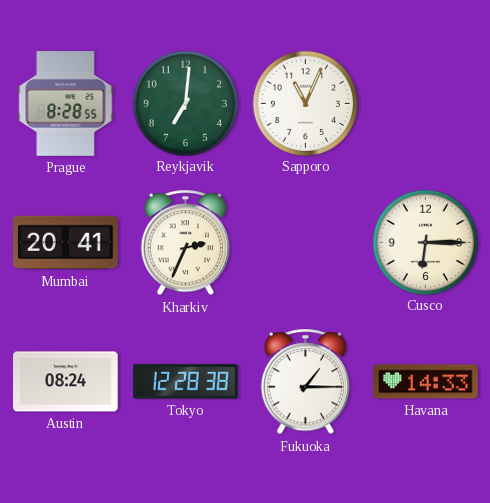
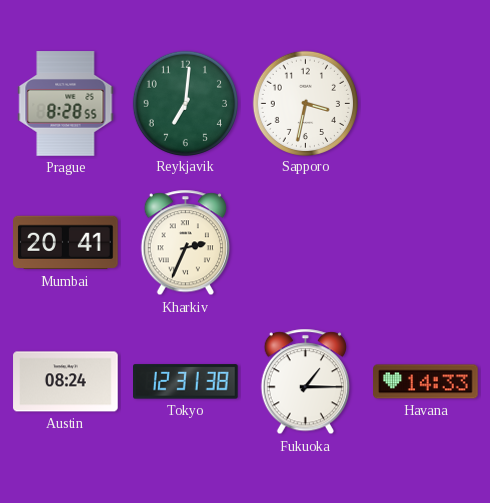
Sapporo: 11:04 -> 3:32 (305, 103)
Cusco: 6:15 -> none (425, 242)
Tokyo: 12:28 -> 12:31 (186, 382)
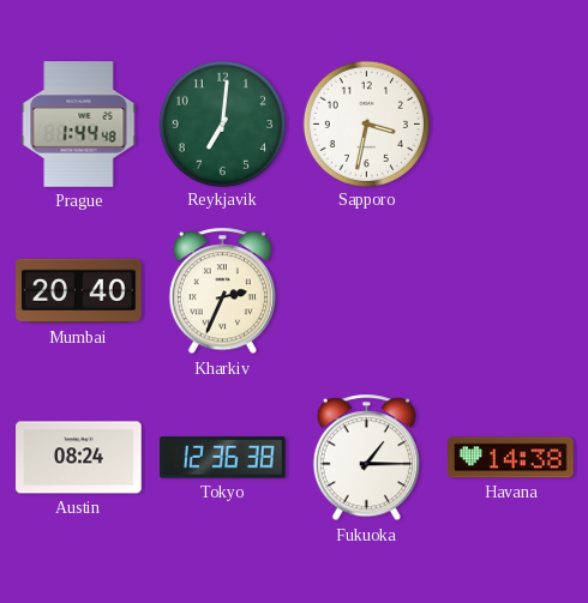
Prague: 8:28 -> 1:44 (79, 125)
Mumbai: 20:41 -> 20:40 (79, 291)
Tokyo: 12:31 -> 12:36 (223, 458)
Havana: 14:33 -> 14:38 (511, 458)
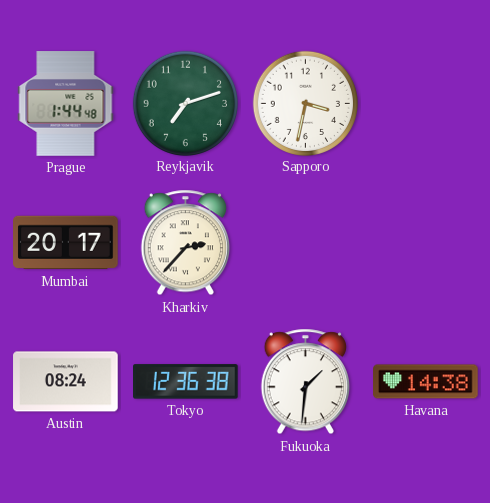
Reykjavik: 7:01 -> 7:12 (185, 103)
Mumbai: 20:40 -> 20:17 (66, 243)
Kharkiv: 2:34 -> 2:37 (185, 243)
Fukuoka: 1:15 -> 1:31 (305, 382)
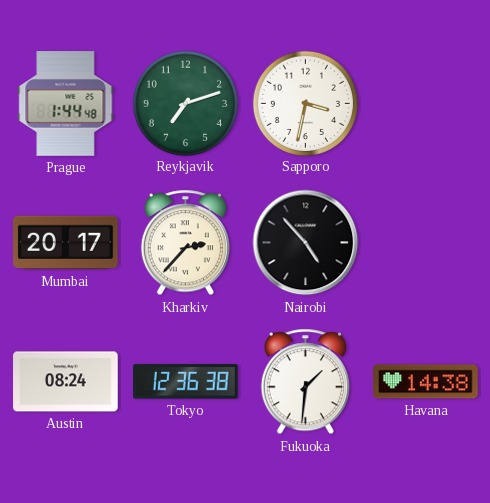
Nairobi: none -> 4:53 (306, 243)
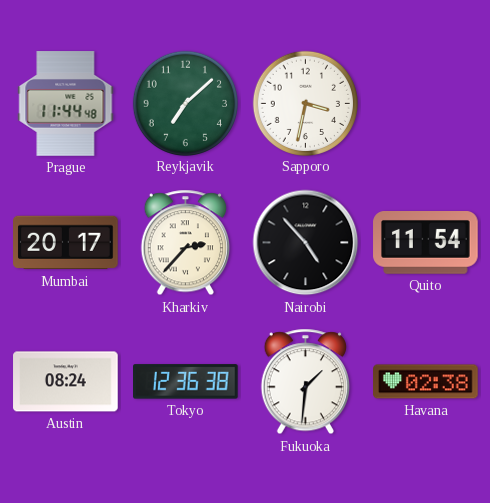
Prague: 1:44 -> 11:44 (66, 104)
Reykjavik: 7:12 -> 7:08 (185, 103)
Quito: none -> 11:54 (426, 243)
Havana: 14:38 -> 02:38 (426, 382)
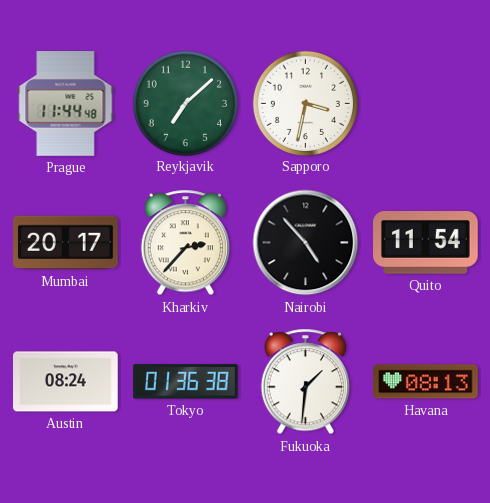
Tokyo: 12:36 -> 01:36 (186, 382)
Havana: 02:38 -> 08:13 (426, 382)
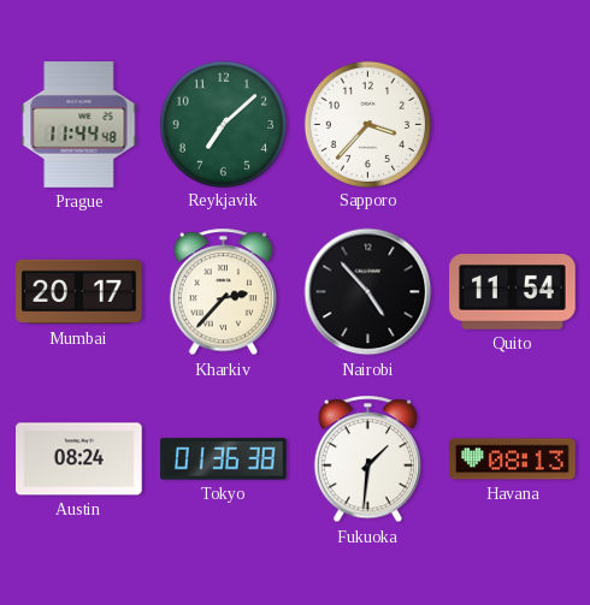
Sapporo: 3:32 -> 3:37 (367, 124)
